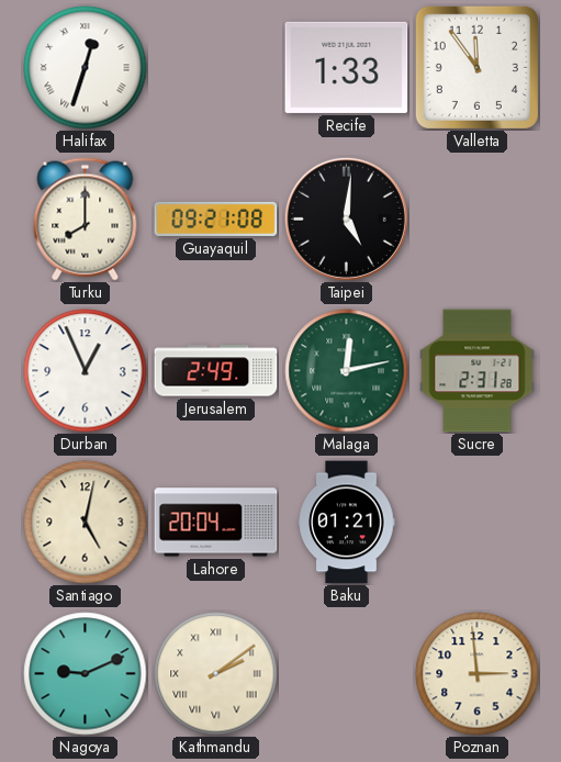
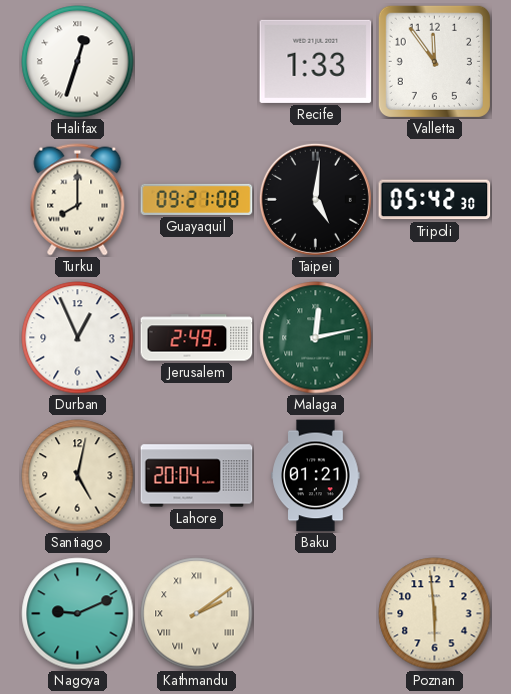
Tripoli: none -> 05:42 (435, 200)
Sucre: 2:31 -> none (478, 371)
Poznan: 2:59 -> 5:59 (435, 614)
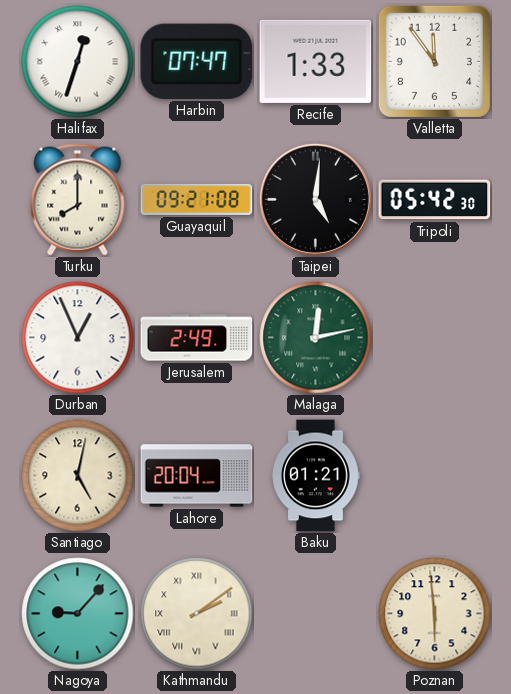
Harbin: none -> 07:47 (197, 61)
Nagoya: 9:11 -> 9:07 (78, 614)
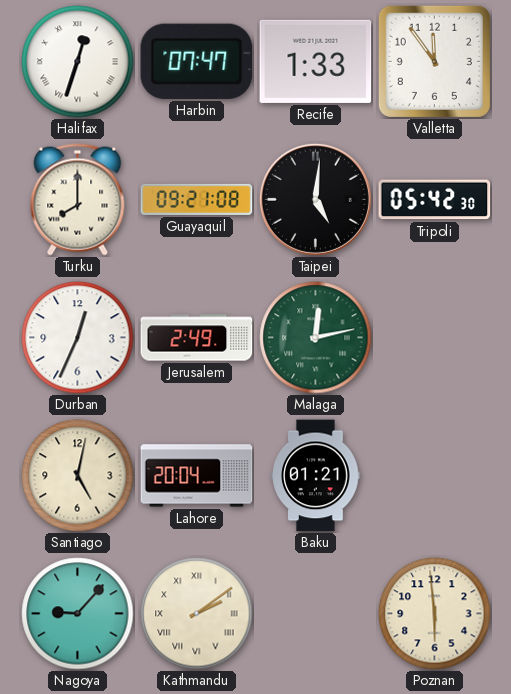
Durban: 12:56 -> 12:34 (78, 338)
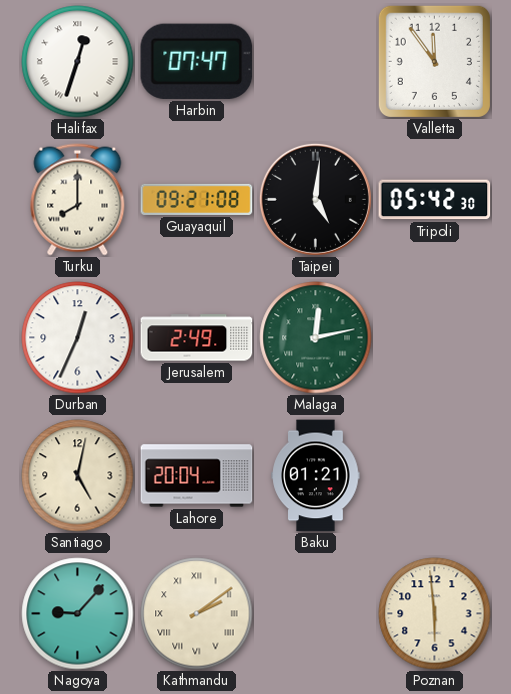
Recife: 1:33 -> none (316, 61)
